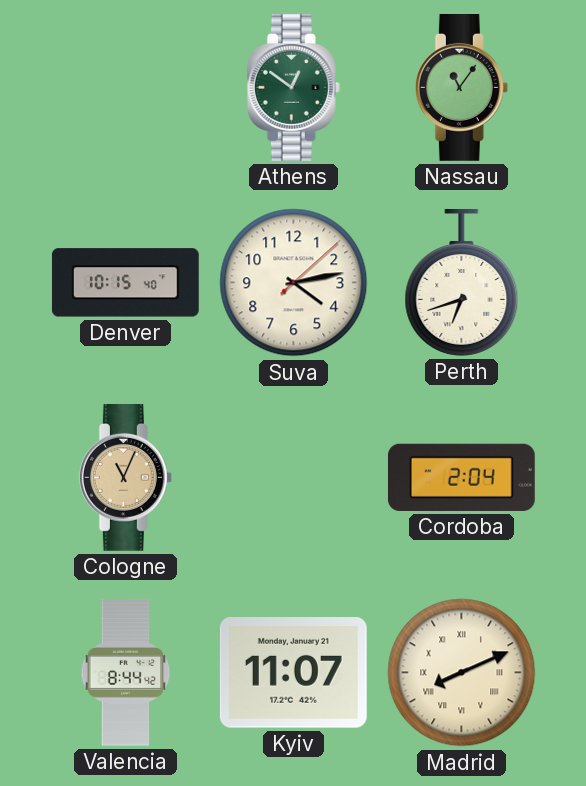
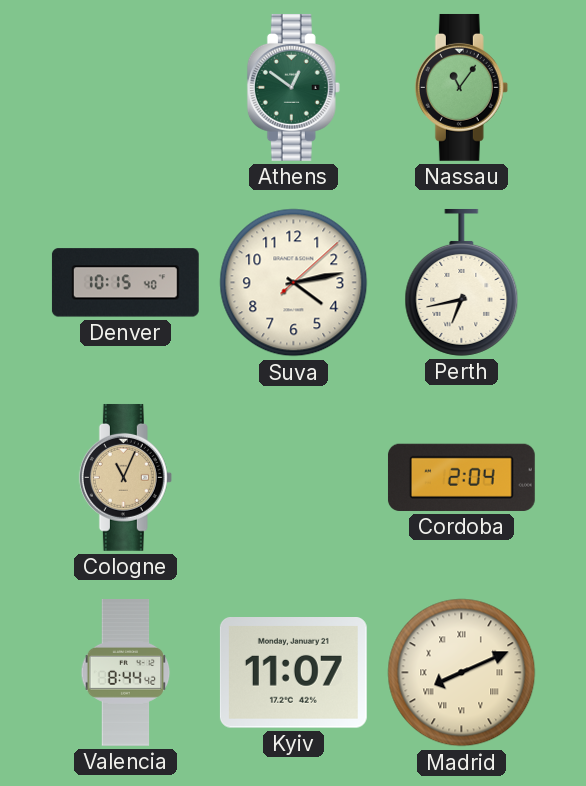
Perth: 6:42 -> 6:43 (462, 282)
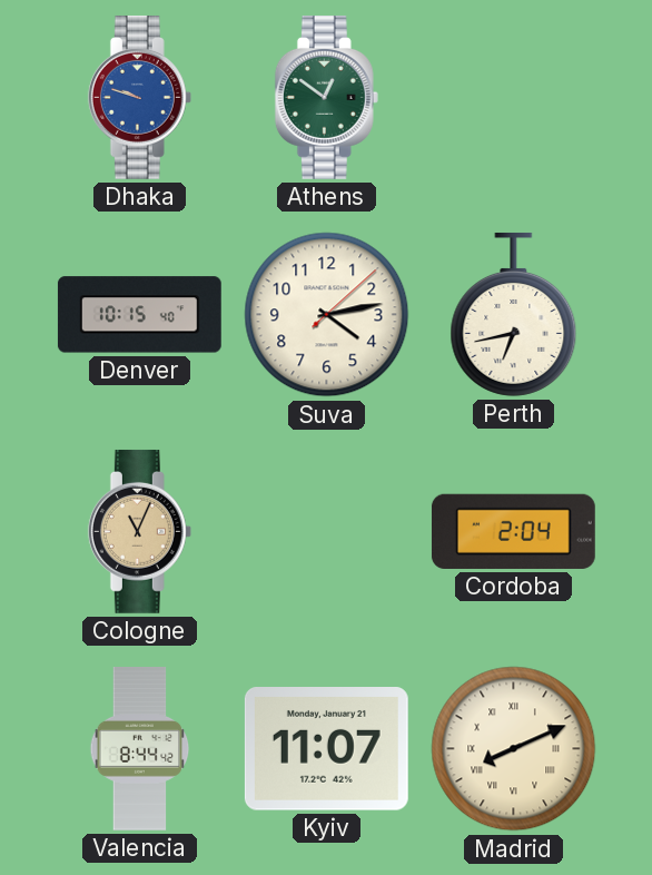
Dhaka: none -> 9:48 (139, 97)
Nassau: 11:06 -> none (461, 87)
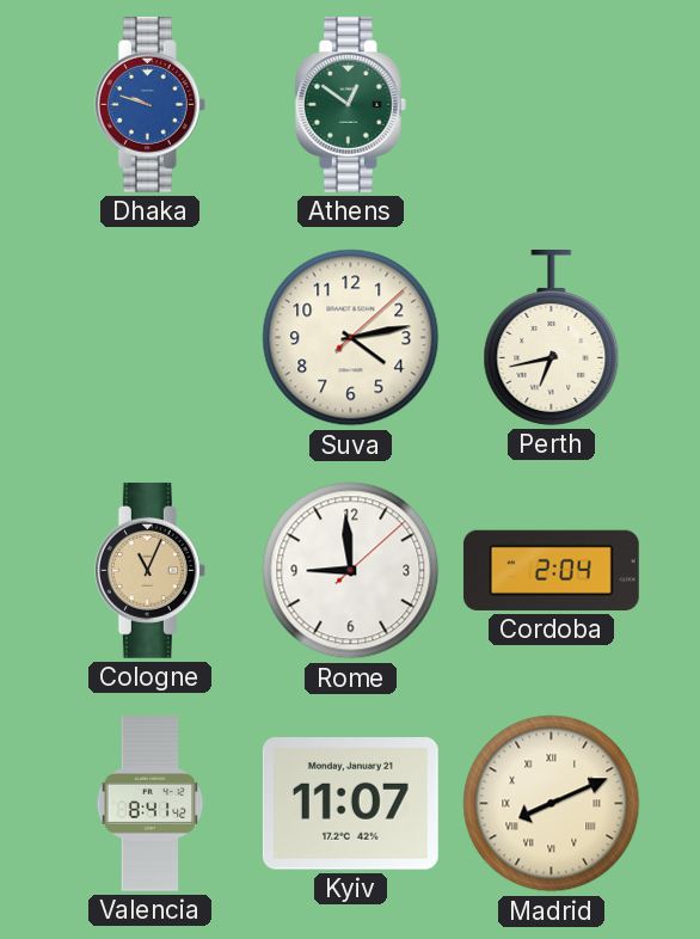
Denver: 10:15 -> none (139, 315)
Rome: none -> 8:59 (351, 571)
Valencia: 8:44 -> 8:41 (151, 804)
